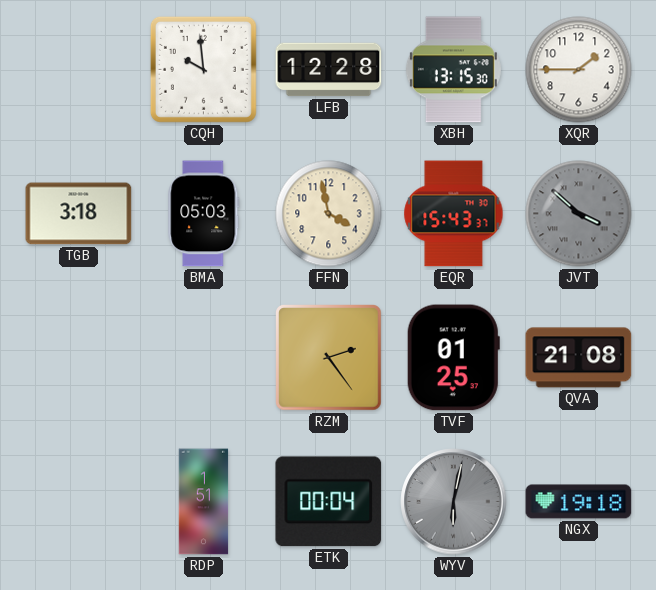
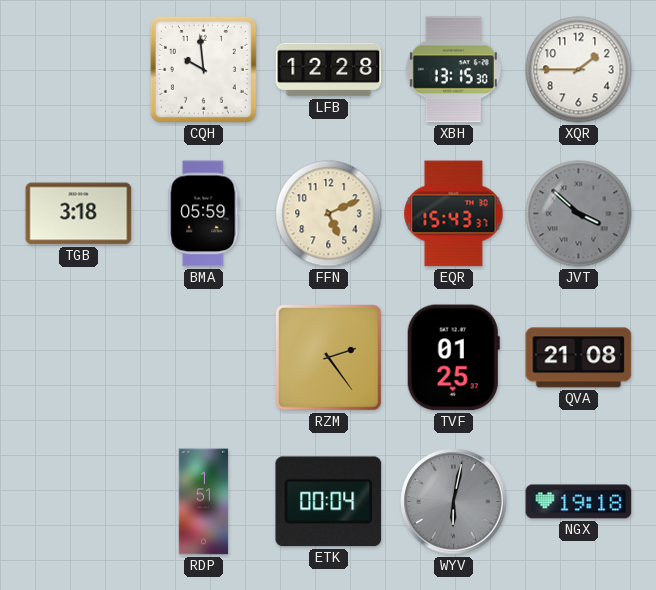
BMA: 05:03 -> 05:59 (204, 214)
FFN: 3:58 -> 5:11 (329, 214)
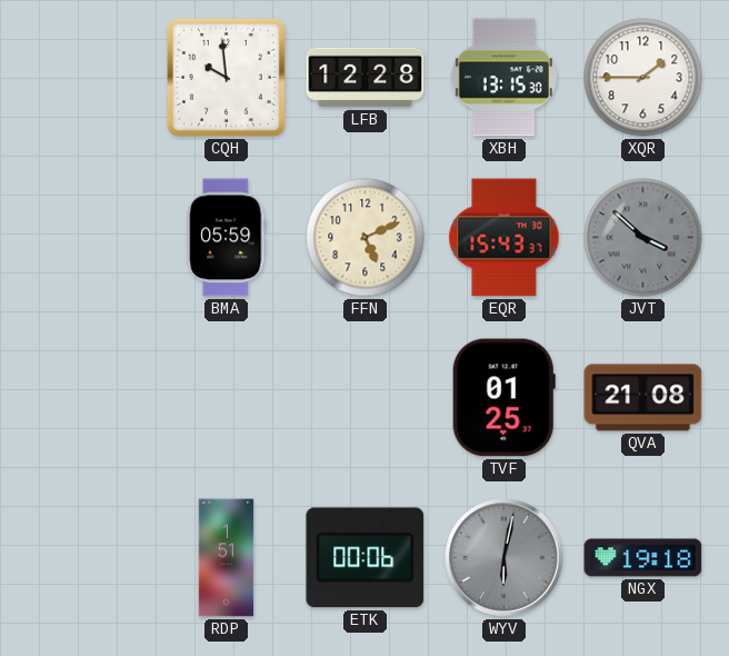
TGB: 3:18 -> none (79, 214)
RZM: 2:24 -> none (329, 358)
ETK: 00:04 -> 00:06 (366, 558)
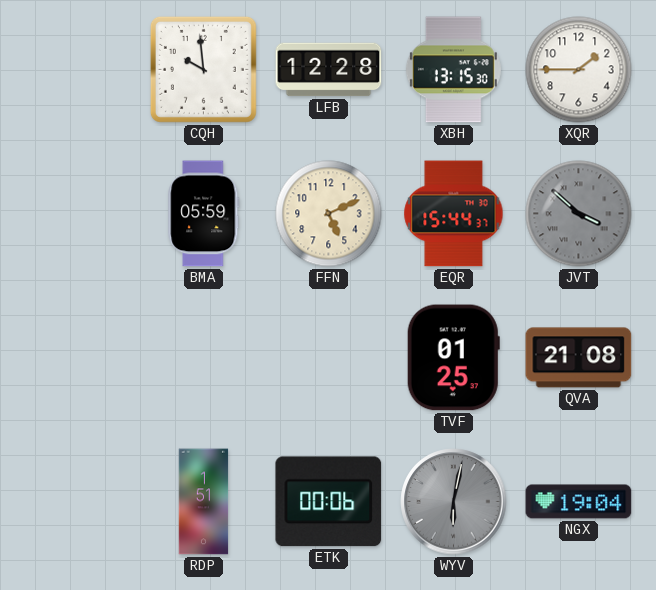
EQR: 15:43 -> 15:44 (454, 214)
NGX: 19:18 -> 19:04 (579, 502)
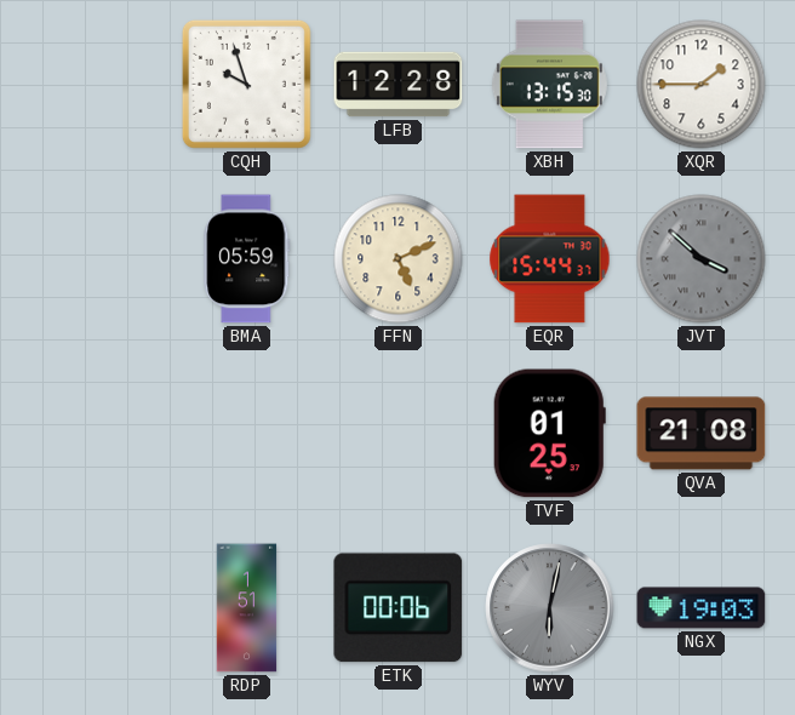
CQH: 9:59 -> 9:57 (246, 84)
NGX: 19:04 -> 19:03 (702, 608)
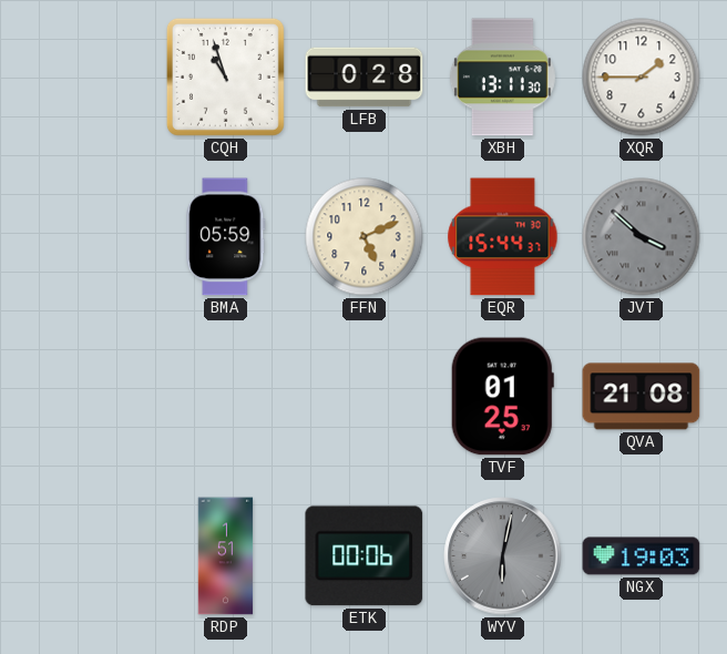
CQH: 9:57 -> 10:57 (225, 76)
LFB: 12:28 -> 0:28 (365, 78)
XBH: 13:15 -> 13:11 (502, 78)
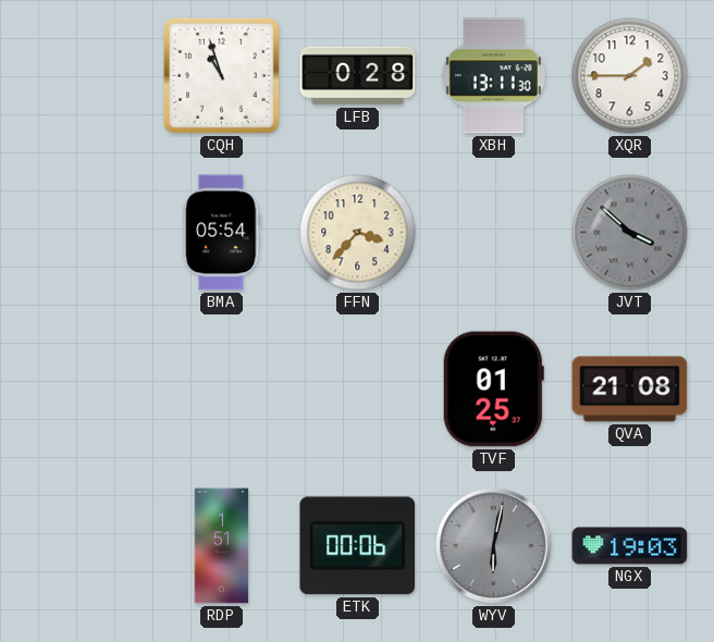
BMA: 05:59 -> 05:54 (222, 233)
FFN: 5:11 -> 3:37 (358, 233)
EQR: 15:44 -> none (503, 237)
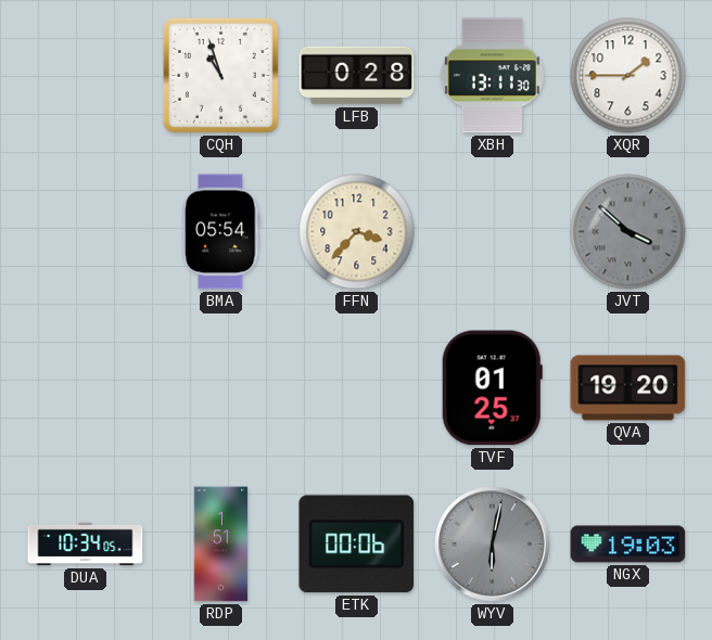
QVA: 21:08 -> 19:20 (628, 388)
DUA: none -> 10:34 (86, 545)
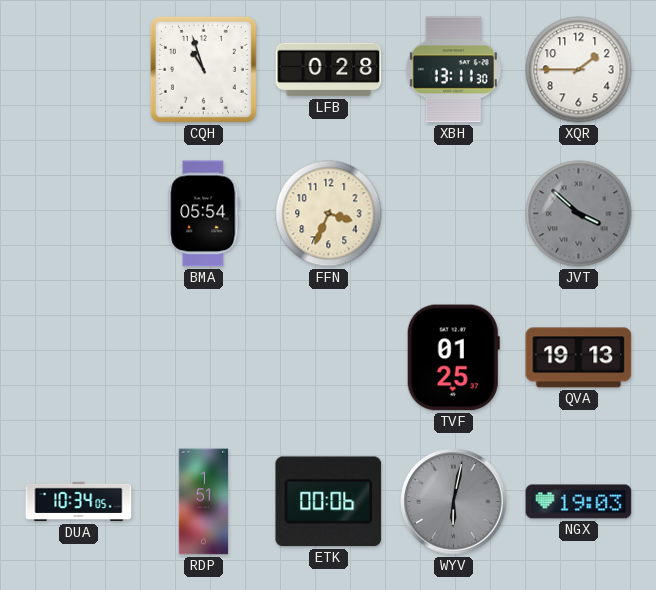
FFN: 3:37 -> 3:34 (329, 214)
QVA: 19:20 -> 19:13 (579, 358)
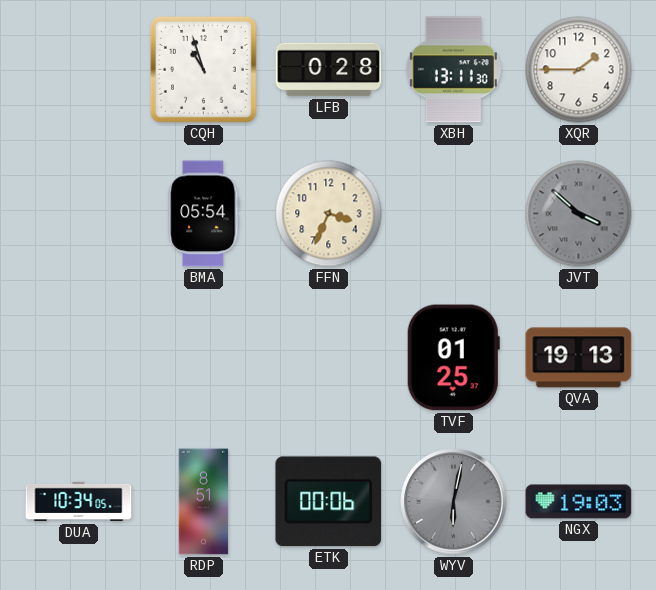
RDP: 1:51 -> 8:51 (204, 502)
